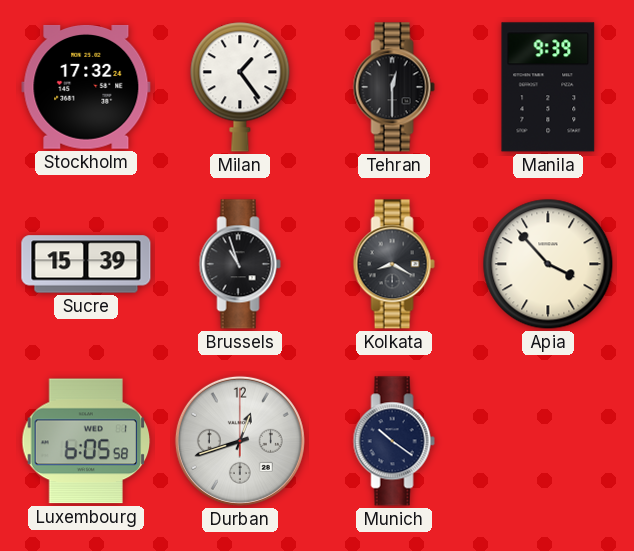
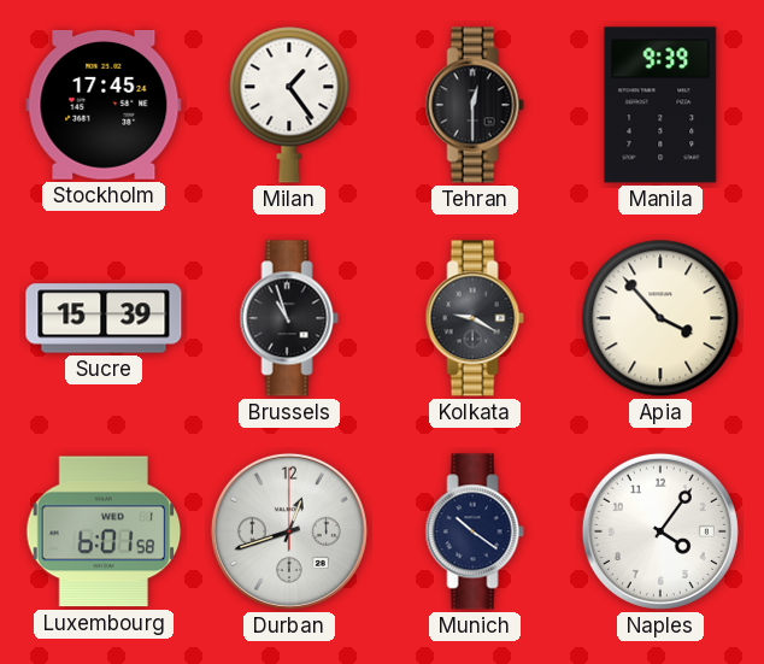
Stockholm: 17:32 -> 17:45 (104, 106)
Kolkata: 8:20 -> 9:20 (475, 318)
Luxembourg: 6:05 -> 6:01 (104, 531)
Naples: none -> 4:06 (660, 531)
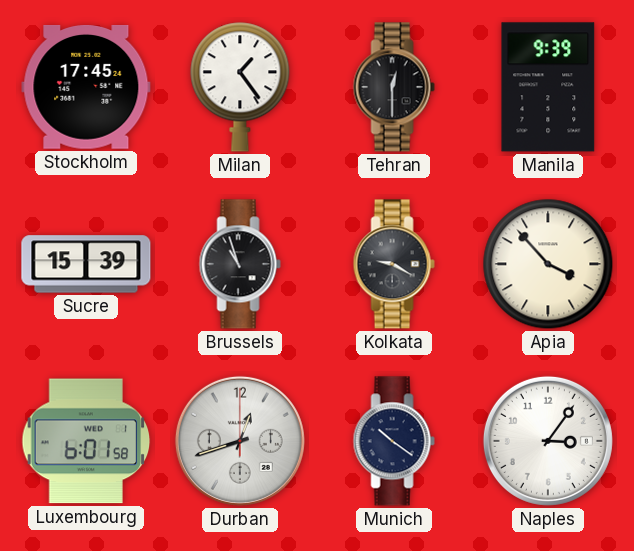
Naples: 4:06 -> 3:06 (548, 441)
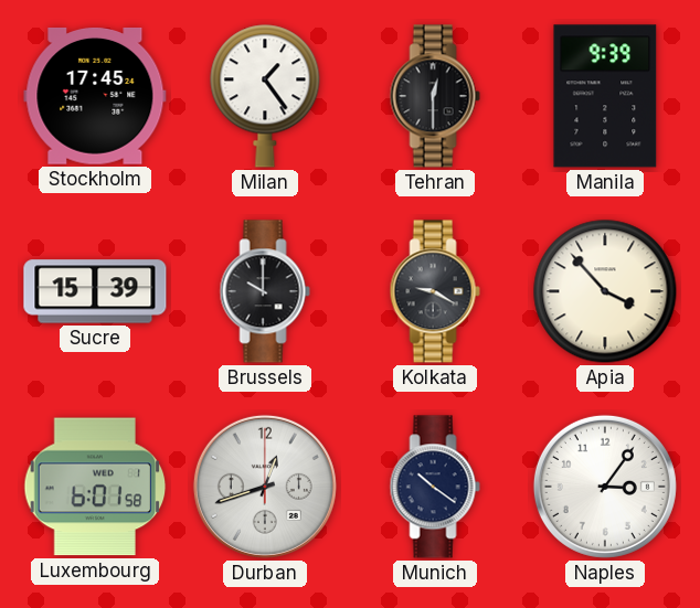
Brussels: 10:57 -> 10:00 (265, 291)
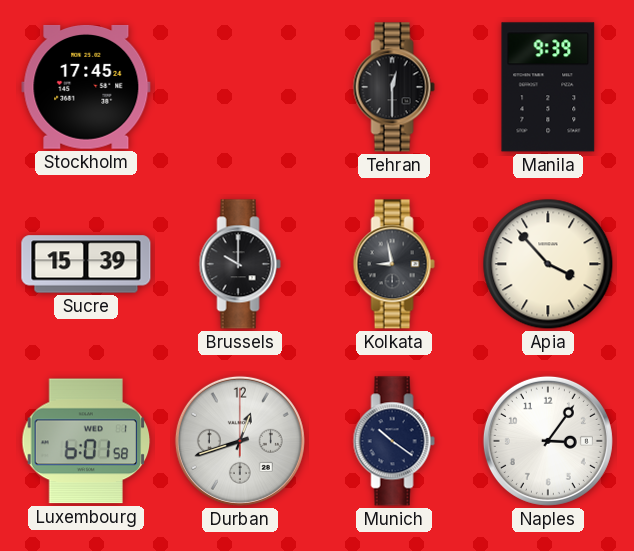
Milan: 1:24 -> none (265, 96)
Kolkata: 9:20 -> 8:58 (394, 264)
